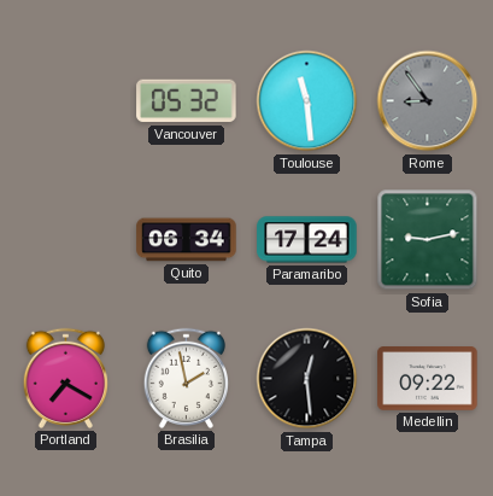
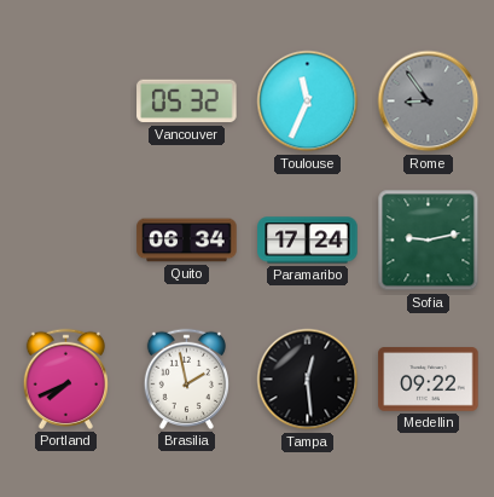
Toulouse: 11:29 -> 11:34 (308, 102)
Portland: 7:20 -> 7:41 (65, 378)
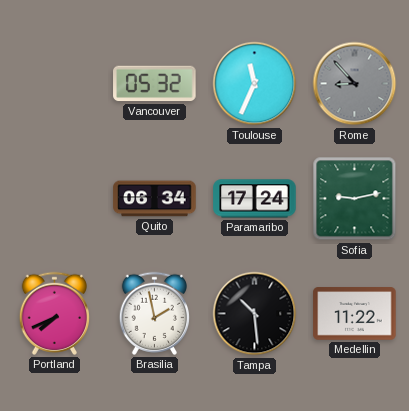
Rome: 8:54 -> 8:53 (355, 84)
Tampa: 12:29 -> 10:29 (255, 314)
Medellin: 09:22 -> 11:22 (355, 314)
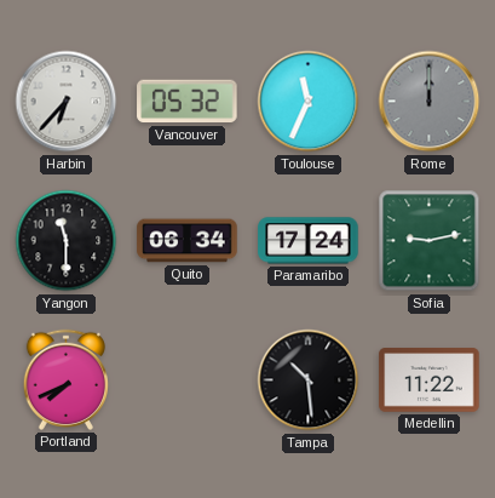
Harbin: none -> 6:37 (67, 102)
Rome: 8:53 -> 12:00 (430, 102)
Yangon: none -> 11:30 (67, 241)
Brasilia: 1:58 -> none (154, 313)
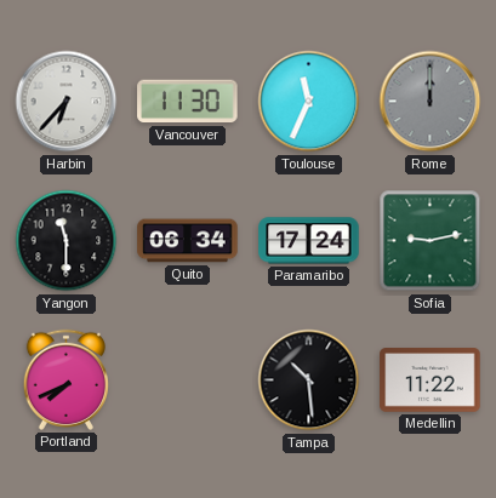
Vancouver: 05:32 -> 11:30 (188, 102)
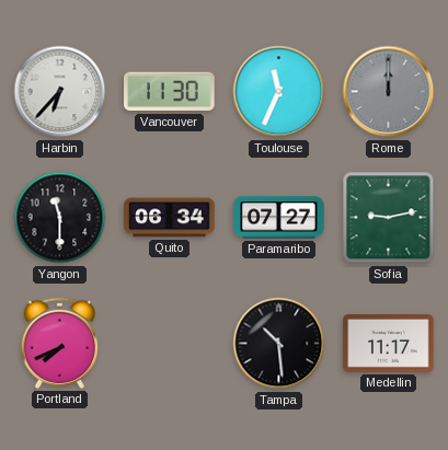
Paramaribo: 17:24 -> 07:27 (279, 218)
Medellin: 11:22 -> 11:17 (389, 344)
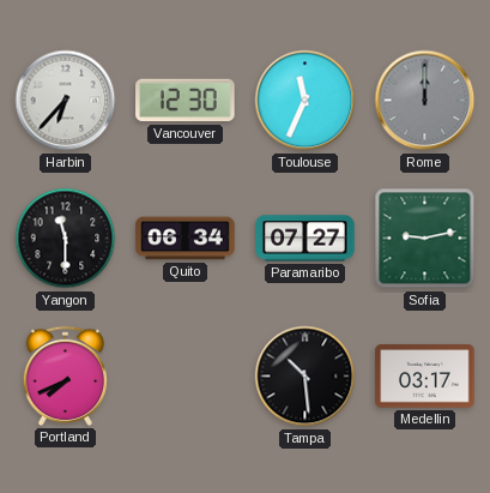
Vancouver: 11:30 -> 12:30 (186, 101)
Medellin: 11:17 -> 03:17 (425, 377)
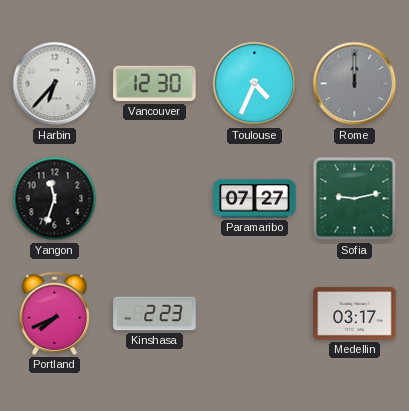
Toulouse: 11:34 -> 4:34 (255, 84)
Yangon: 11:30 -> 11:33 (55, 199)
Quito: 06:34 -> none (186, 239)
Kinshasa: none -> 2:23 (155, 314)
Tampa: 10:29 -> none (306, 377)
